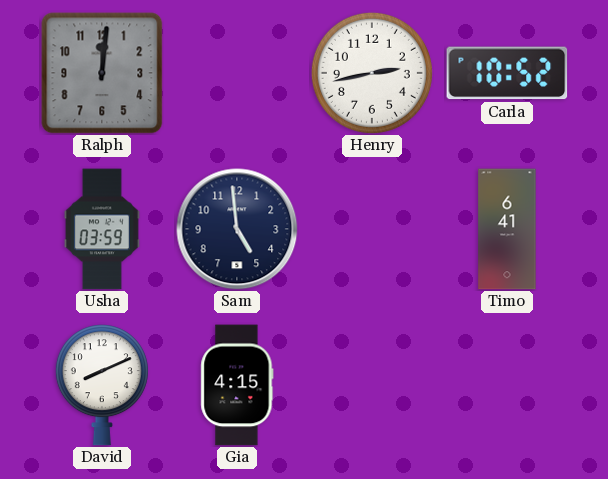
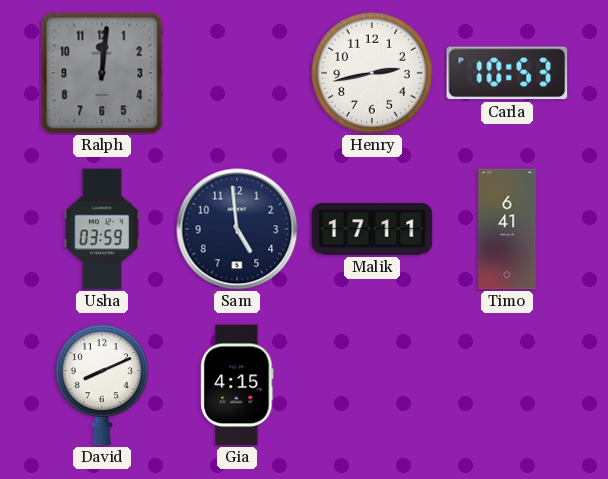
Carla: 10:52 -> 10:53 (507, 73)
Malik: none -> 17:11 (372, 229)
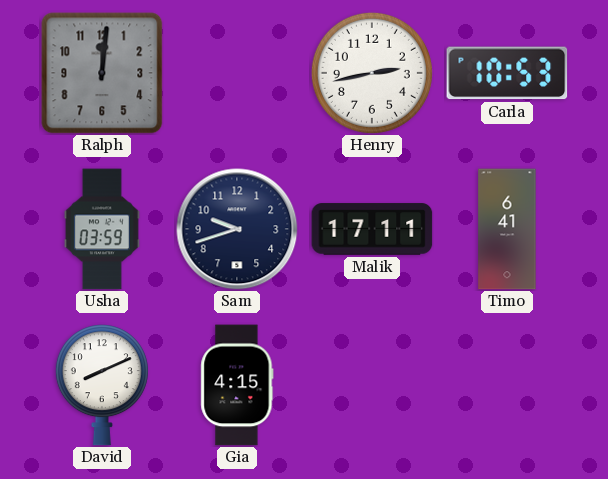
Sam: 4:59 -> 9:42 (237, 229)
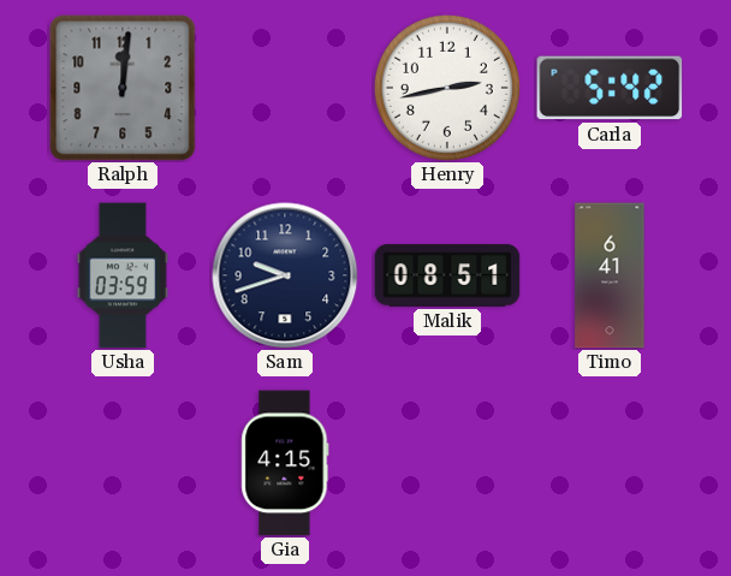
Carla: 10:53 -> 5:42 (610, 88)
Malik: 17:11 -> 08:51 (447, 275)
David: 8:11 -> none (102, 385)
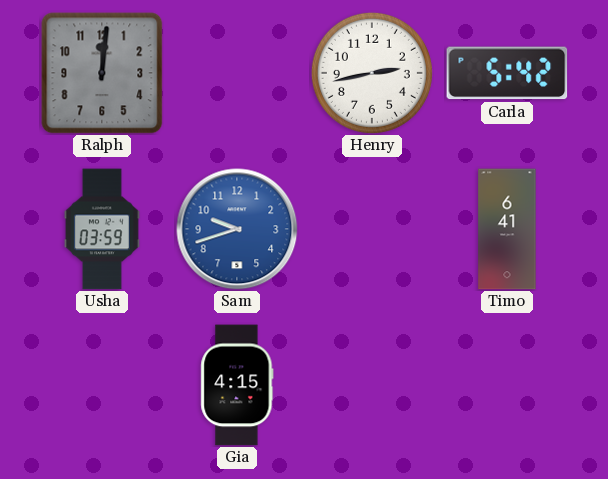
Sam dial: navy -> blue (237, 229)
Malik: 08:51 -> none (447, 275)
